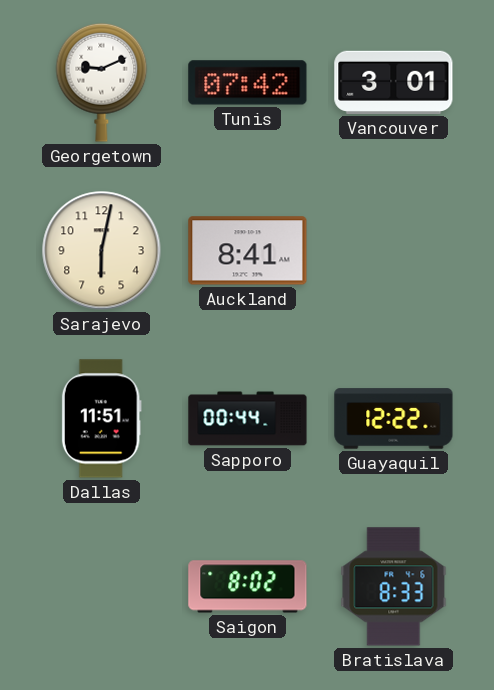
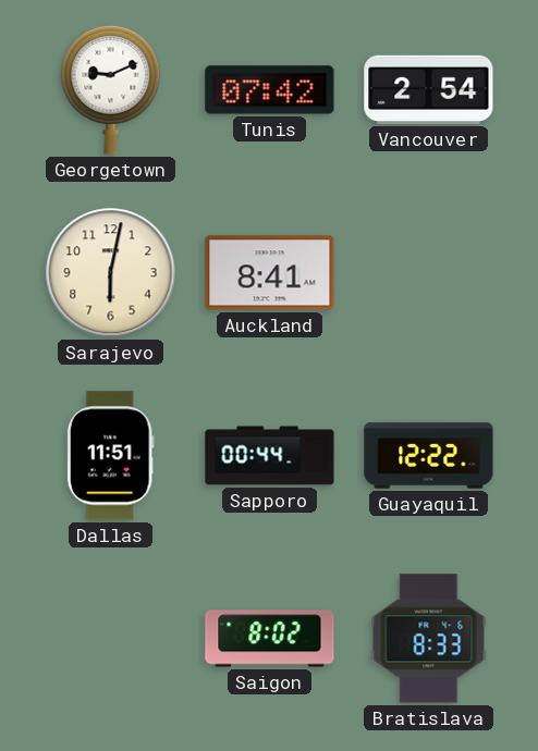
Vancouver: 3:01 -> 2:54 (429, 89)
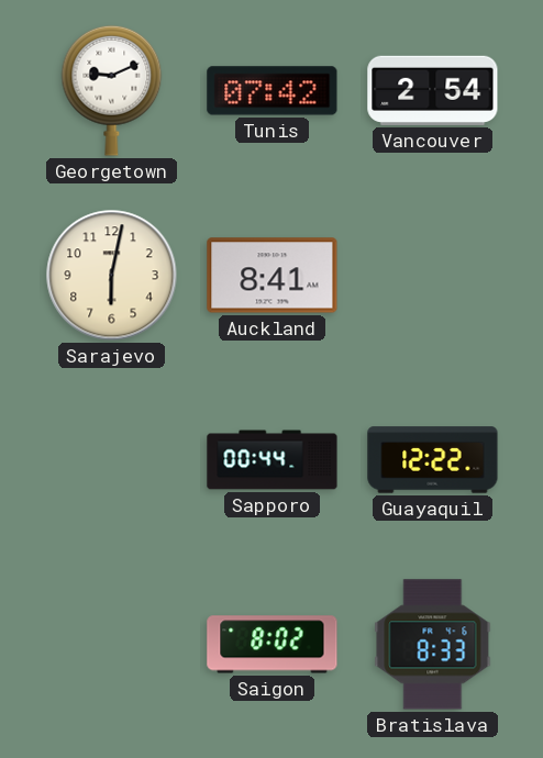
Dallas: 11:51 -> none (110, 456)
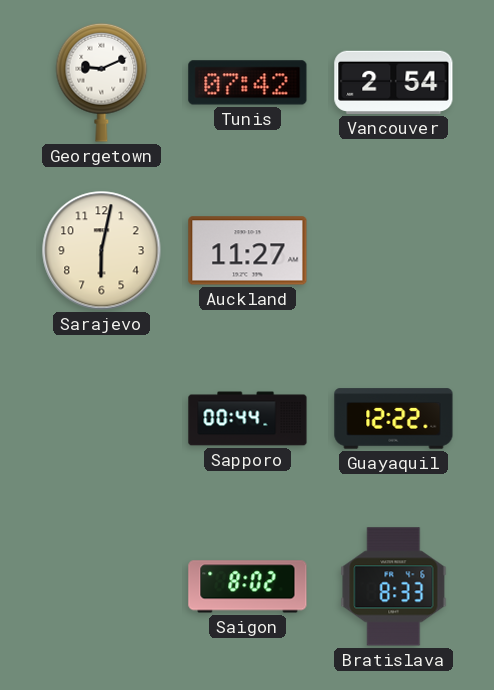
Auckland: 8:41 -> 11:27 (248, 251)
